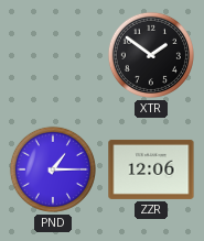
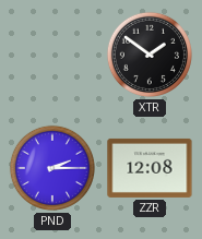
PND: 1:15 -> 2:15 (52, 168)
ZZR: 12:06 -> 12:08 (150, 168)
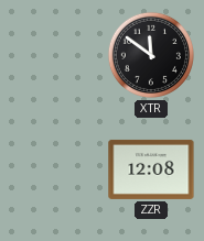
XTR: 1:51 -> 11:51 (151, 55)
PND: 2:15 -> none (52, 168)
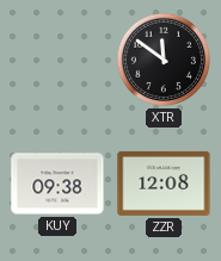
KUY: none -> 09:38 (57, 184)
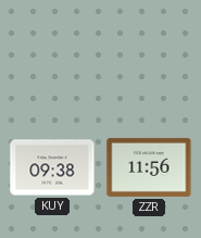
XTR: 11:51 -> none (164, 60)
ZZR: 12:08 -> 11:56 (149, 167)
